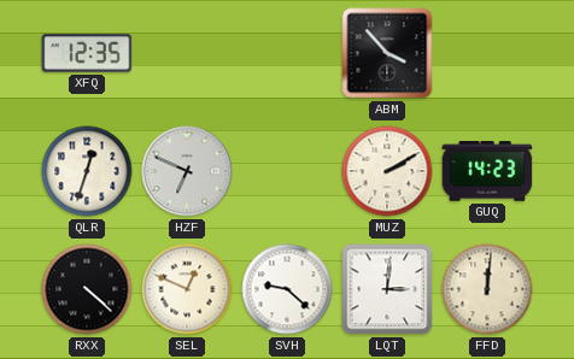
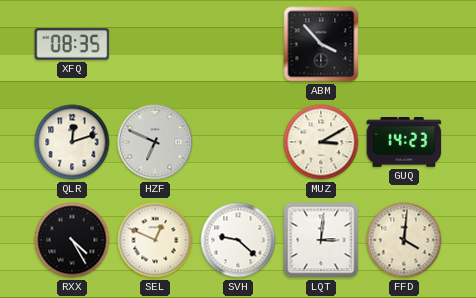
XFQ: 12:35 -> 08:35 (72, 44)
QLR: 12:33 -> 12:12 (72, 142)
MUZ: 2:10 -> 3:10 (321, 142)
RXX: 4:22 -> 4:25 (72, 240)
FFD: 12:01 -> 4:01 (404, 240)
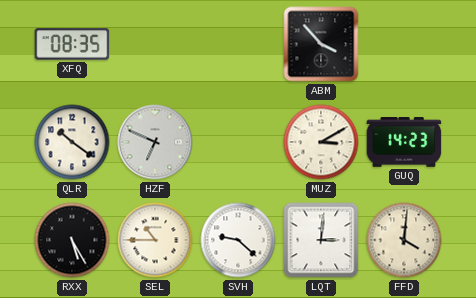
QLR: 12:12 -> 10:21 (72, 142)
RXX: 4:25 -> 5:25 (72, 240)
SEL: 12:49 -> 10:45 (155, 240)
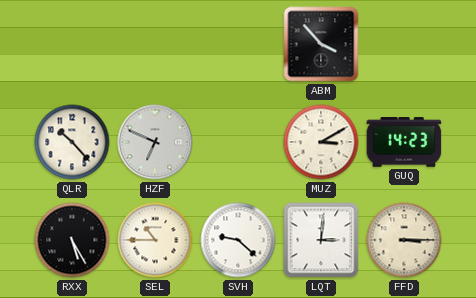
XFQ: 08:35 -> none (72, 44)
QLR: 10:21 -> 10:23 (72, 142)
FFD: 4:01 -> 3:15 (404, 240)
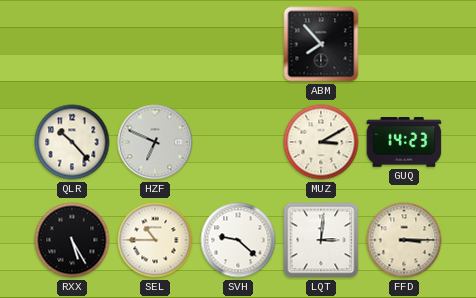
ABM: 3:53 -> 7:53 (321, 44)
